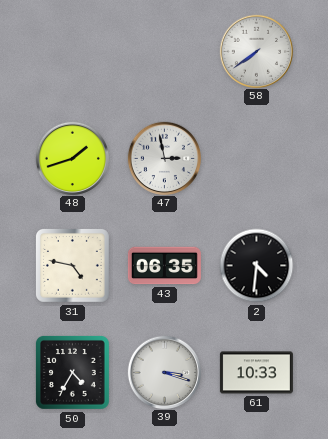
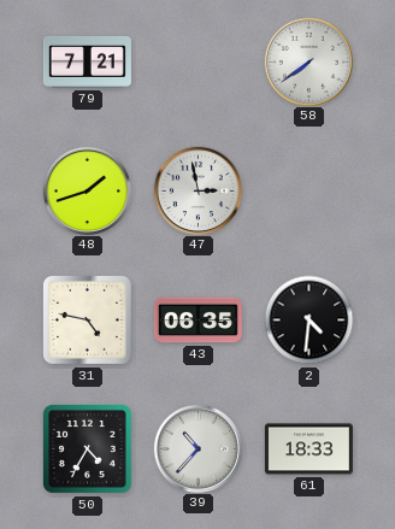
79: none -> 7:21 (87, 61)
39: 3:18 -> 10:37 (197, 448)
61: 10:33 -> 18:33 (308, 449)
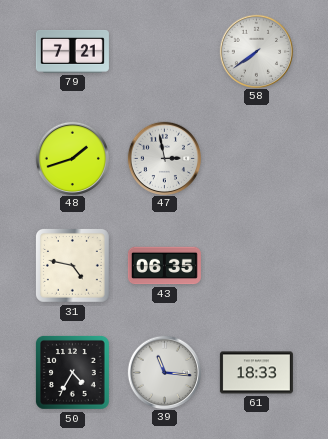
2: 4:31 -> none (309, 321)
39: 10:37 -> 11:16 (164, 372)
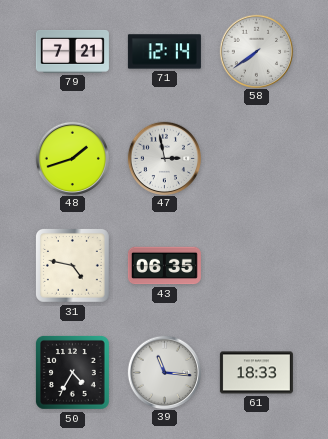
71: none -> 12:14 (164, 52)
